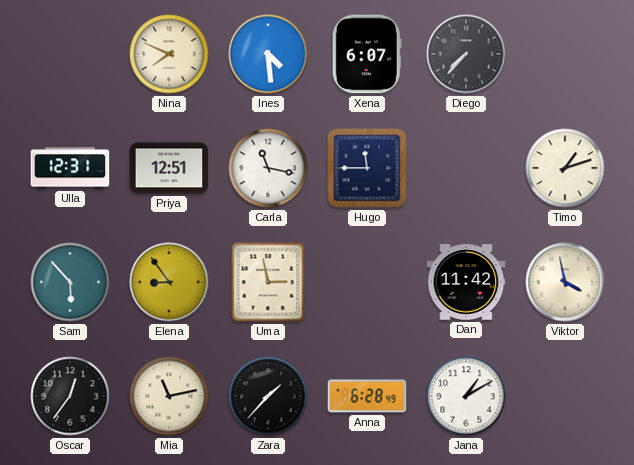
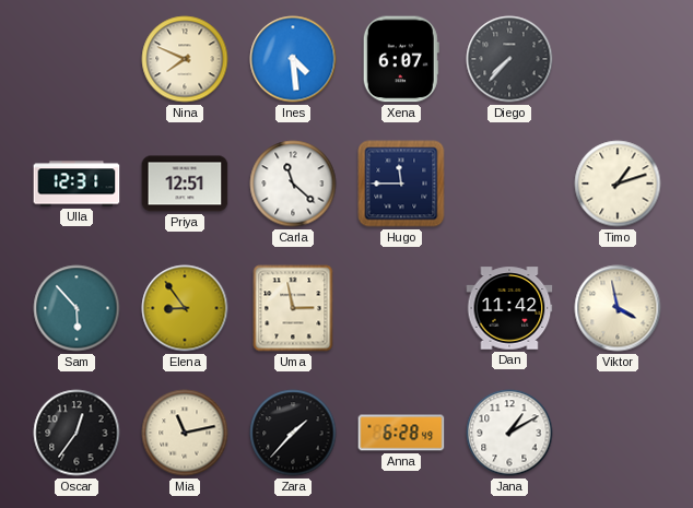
Carla: 11:17 -> 11:22 (293, 184)
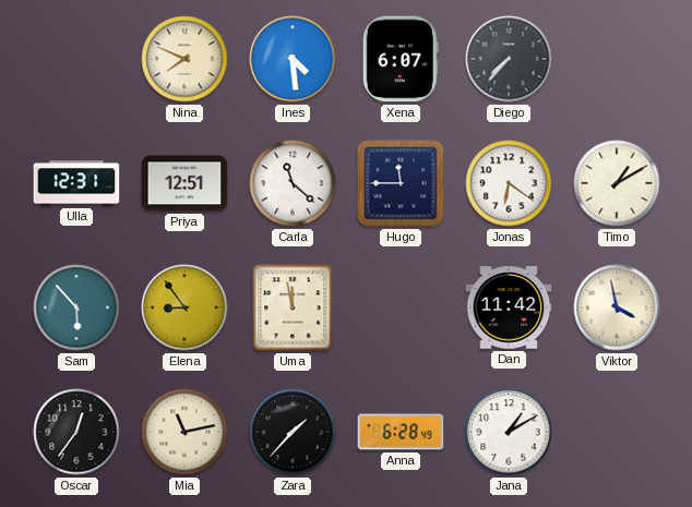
Jonas: none -> 6:21 (509, 183)
Timo: 1:12 -> 1:10 (617, 183)
Uma: 2:58 -> 11:58 (293, 307)
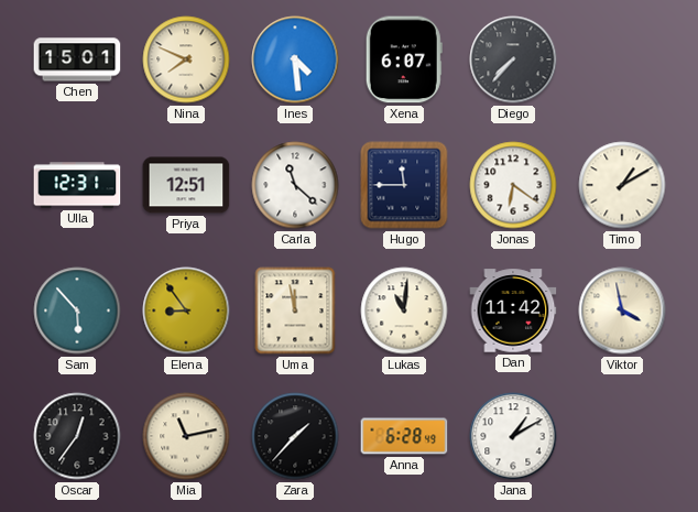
Chen: none -> 15:01 (77, 59)
Lukas: none -> 11:01 (404, 311)
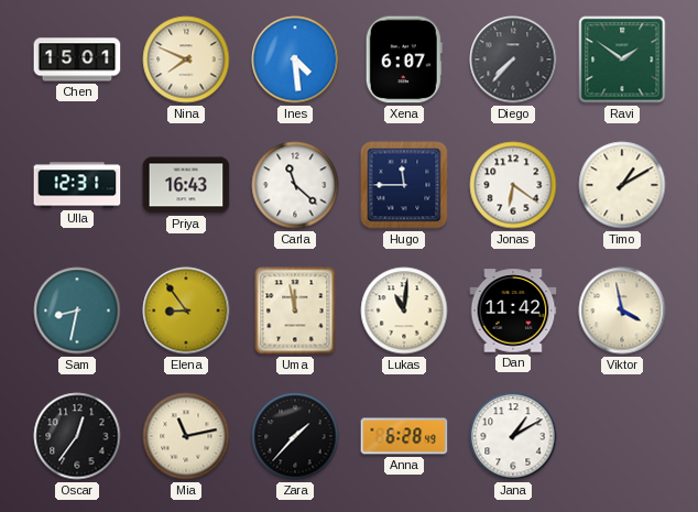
Ravi: none -> 1:51 (622, 59)
Priya: 12:51 -> 16:43 (186, 185)
Sam: 5:53 -> 8:32 (77, 311)
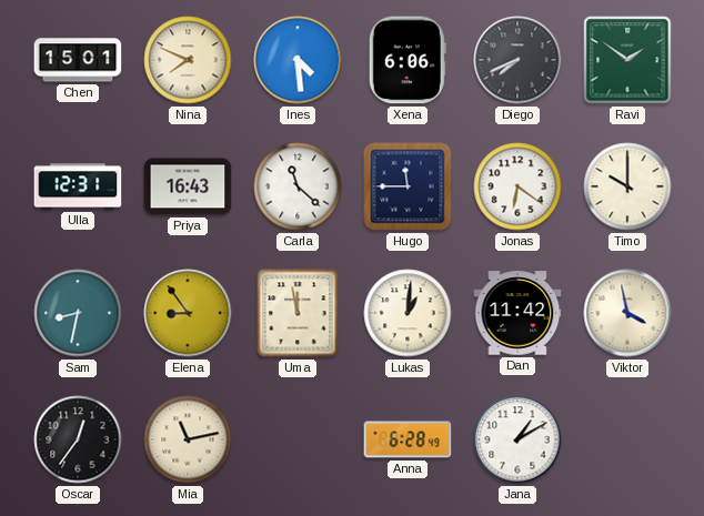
Xena: 6:07 -> 6:06 (408, 60)
Diego: 7:37 -> 7:41 (517, 60)
Timo: 1:10 -> 10:00 (627, 186)
Lukas: 11:01 -> 1:01 (408, 313)
Zara: 1:37 -> none (295, 436)
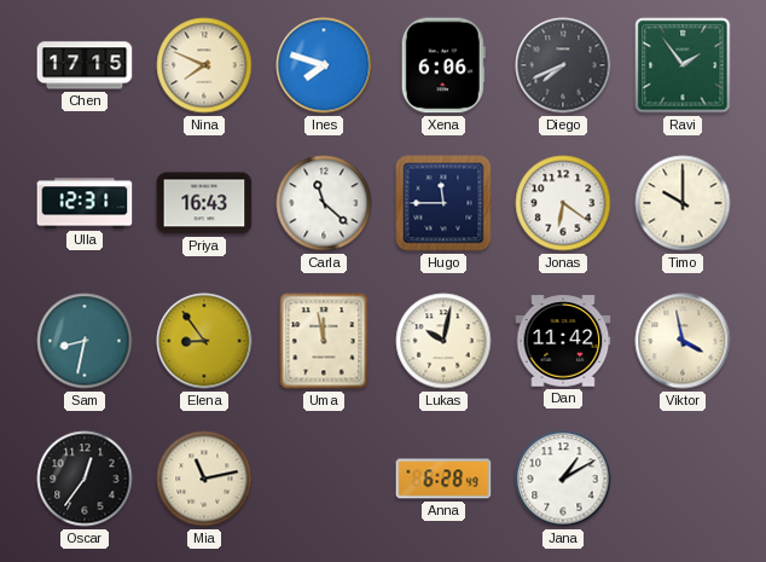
Chen: 15:01 -> 17:15 (85, 65)
Ines: 4:29 -> 7:48 (324, 65)
Ravi: 1:51 -> 1:54 (683, 65)
Lukas: 1:01 -> 10:02 (443, 341)
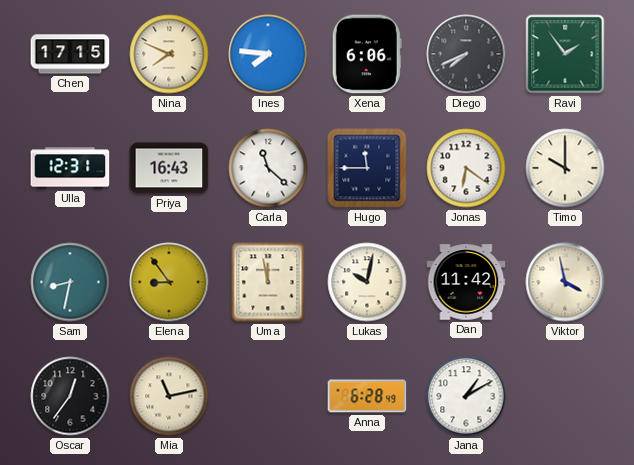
Ines: 7:48 -> 7:46 (268, 54)
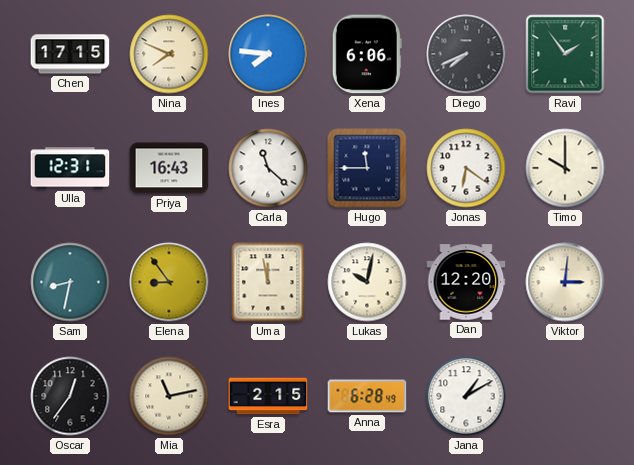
Dan: 11:42 -> 12:20 (466, 282)
Viktor: 3:58 -> 3:01 (565, 282)
Esra: none -> 2:15 (268, 396)
